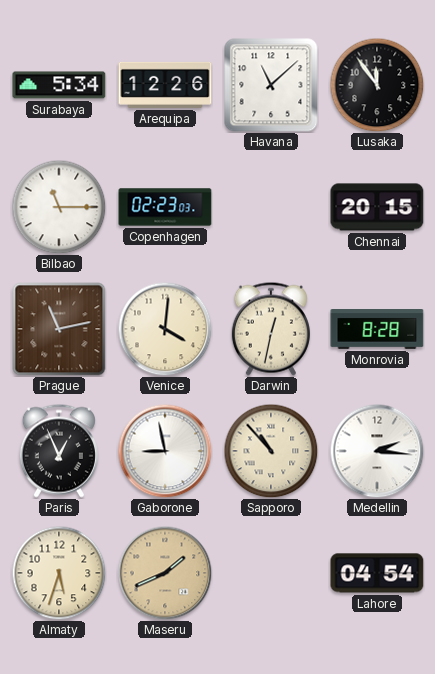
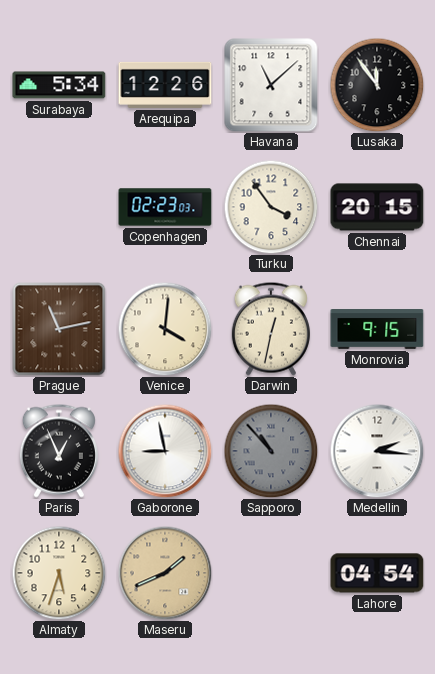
Bilbao: 11:15 -> none (59, 207)
Turku: none -> 3:54 (271, 207)
Monrovia: 8:28 -> 9:15 (377, 330)
Sapporo dial: cream -> grey (271, 451)
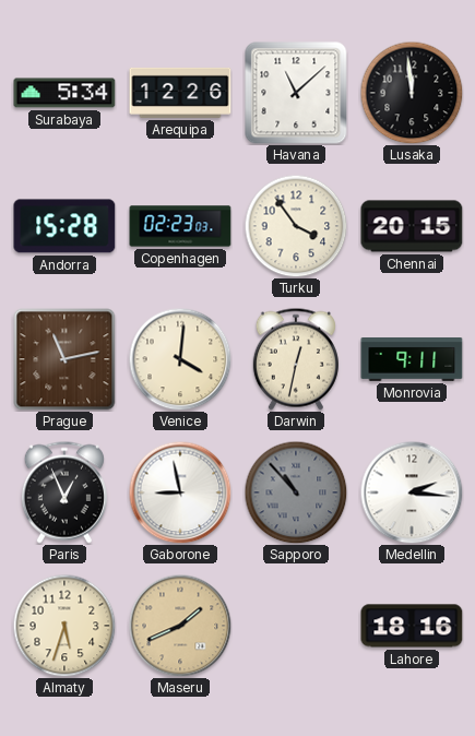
Lusaka: 11:54 -> 11:59 (412, 93)
Andorra: none -> 15:28 (64, 226)
Monrovia: 9:15 -> 9:11 (412, 360)
Lahore: 04:54 -> 18:16 (412, 626)
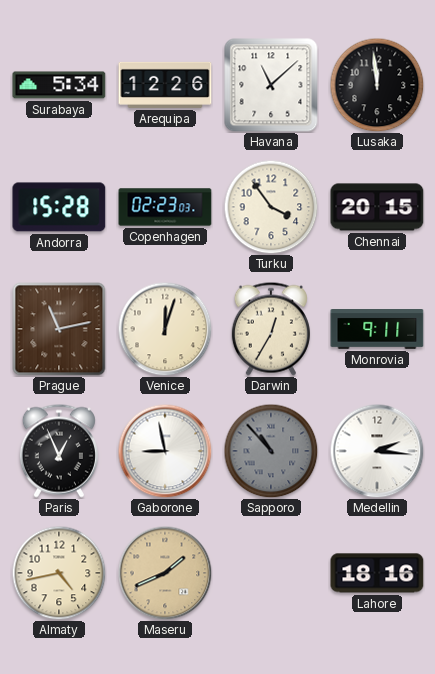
Venice: 4:01 -> 12:03 (165, 329)
Darwin: 12:32 -> 12:35 (271, 329)
Almaty: 5:33 -> 4:43 (59, 573)
